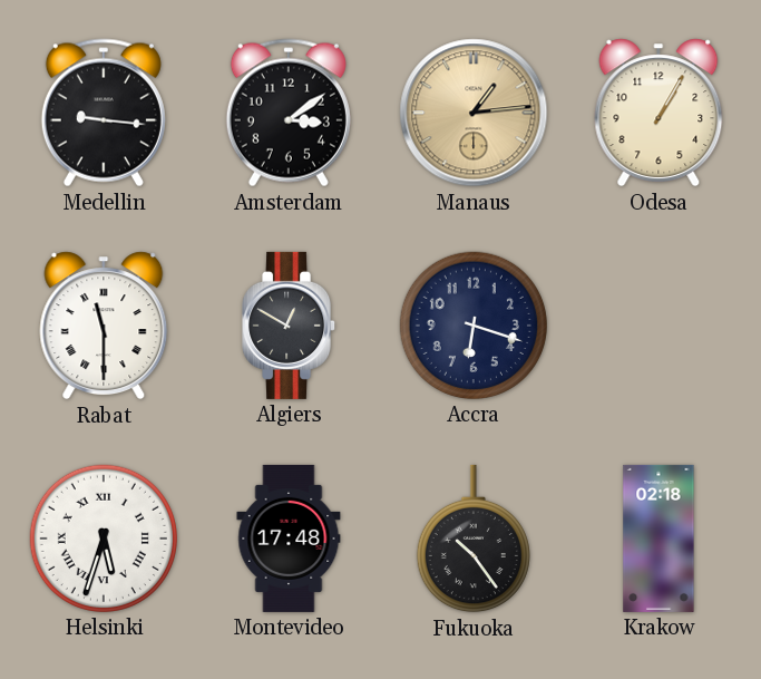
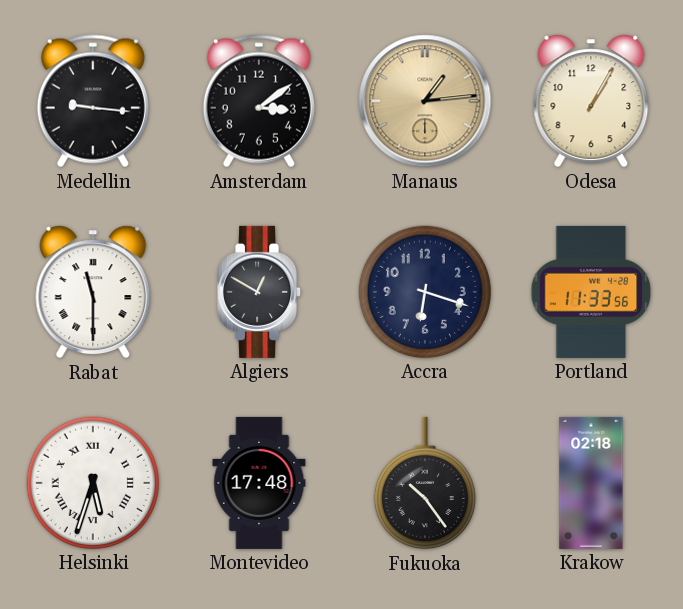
Portland: none -> 11:33 (591, 292)
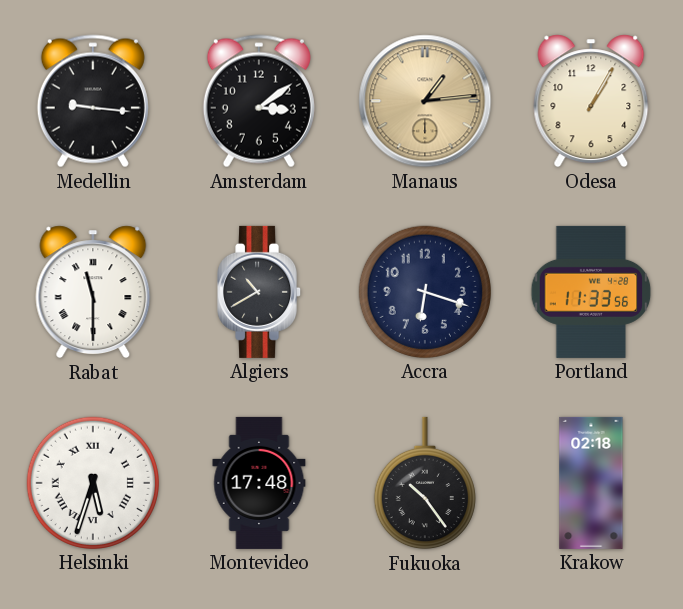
Algiers: 12:50 -> 10:40 (260, 292)
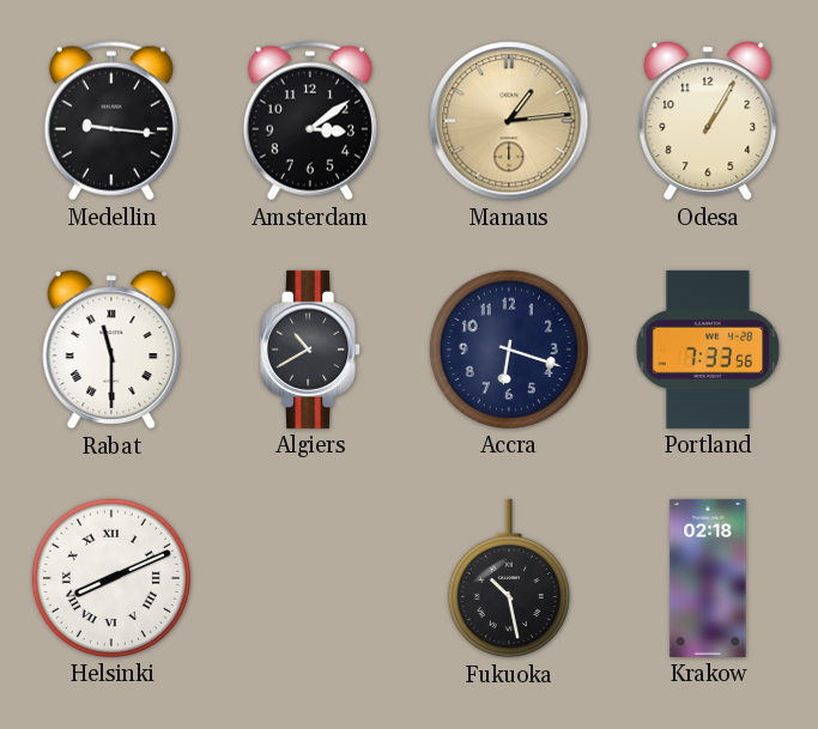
Portland: 11:33 -> 7:33 (708, 350)
Helsinki: 5:33 -> 8:11 (111, 578)
Montevideo: 17:48 -> none (259, 483)
Fukuoka: 10:24 -> 10:28 (509, 578)
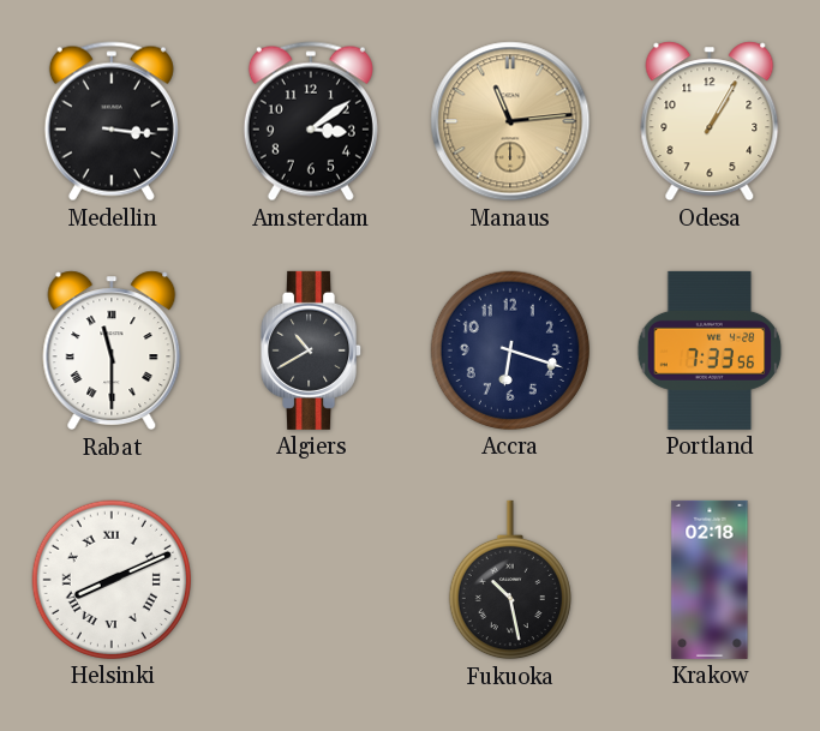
Medellin: 9:16 -> 3:16 (112, 121)
Manaus: 1:14 -> 11:14 (510, 121)
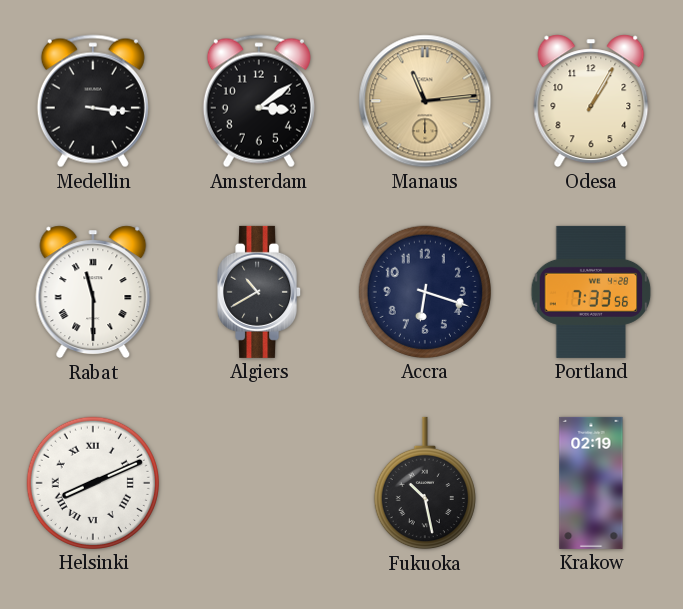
Krakow: 02:18 -> 02:19 (591, 483)
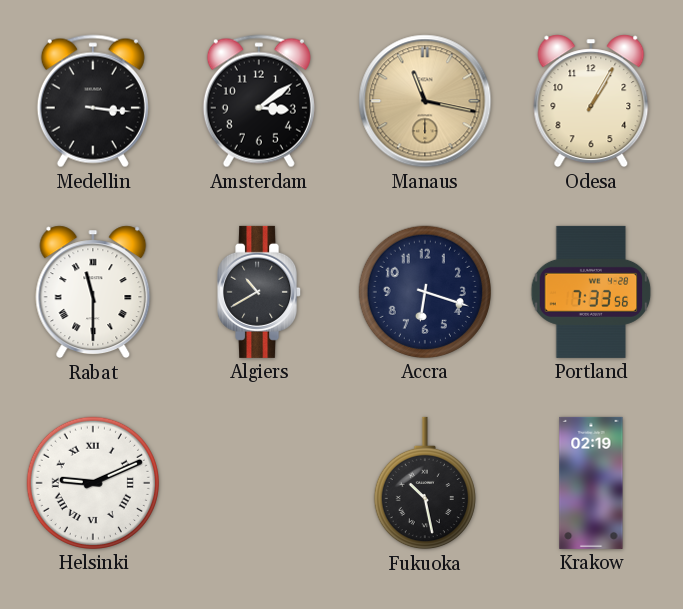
Manaus: 11:14 -> 11:17 (425, 101)
Helsinki: 8:11 -> 9:11 (93, 483)
